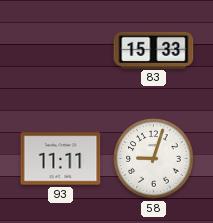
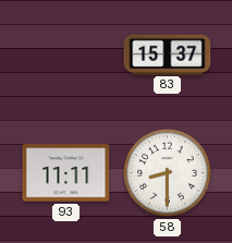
83: 15:33 -> 15:37 (168, 54)
58: 9:03 -> 8:30 (168, 173)
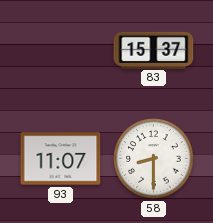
93: 11:11 -> 11:07 (61, 159)
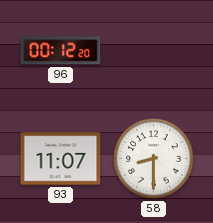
96: none -> 00:12 (61, 51)
83: 15:37 -> none (154, 50)
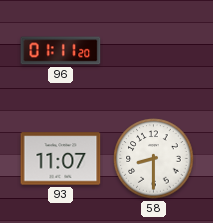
96: 00:12 -> 01:11 (61, 51)
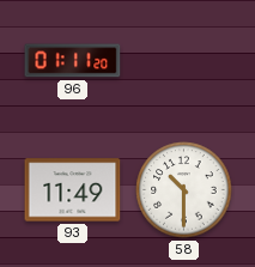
93: 11:07 -> 11:49 (73, 190)
58: 8:30 -> 10:30 (184, 190)
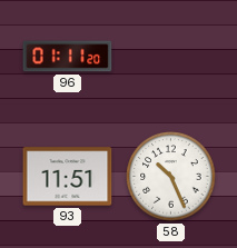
93: 11:49 -> 11:51 (68, 177)
58: 10:30 -> 10:26 (171, 177)
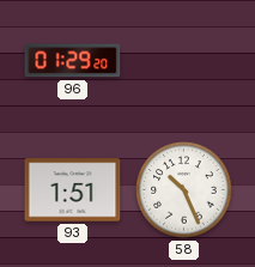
96: 01:11 -> 01:29 (73, 61)
93: 11:51 -> 1:51 (73, 190)
